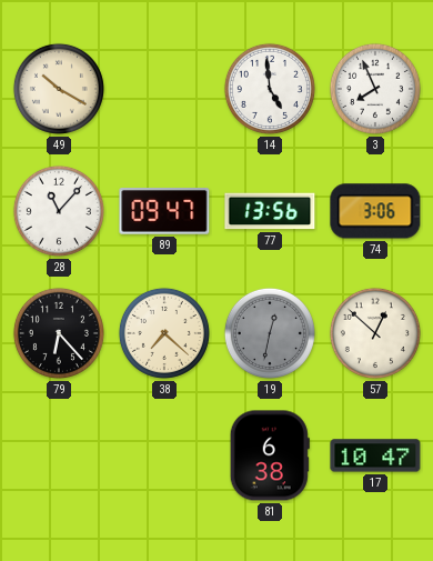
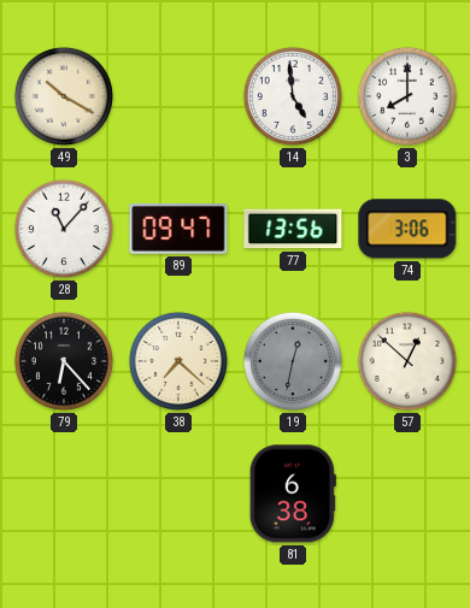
3: 7:56 -> 8:00 (407, 96)
17: 10:47 -> none (375, 455)
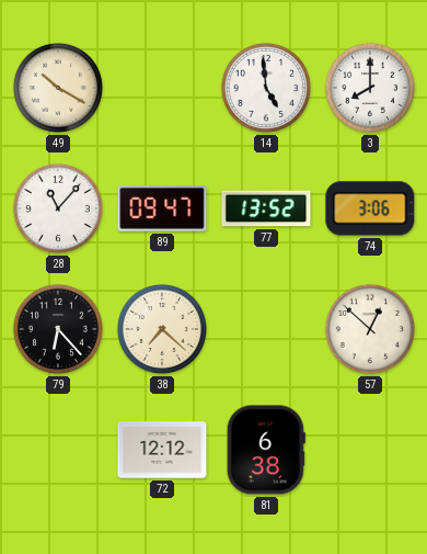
77: 13:56 -> 13:52 (266, 208)
19: 12:32 -> none (293, 361)
72: none -> 12:12 (162, 450)
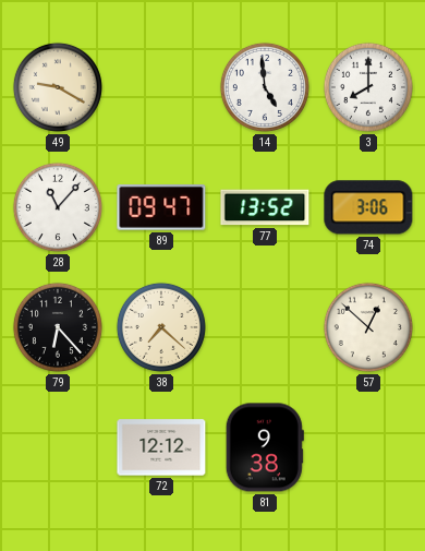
49: 10:20 -> 9:20 (58, 87)
81: 6:38 -> 9:38 (265, 447)
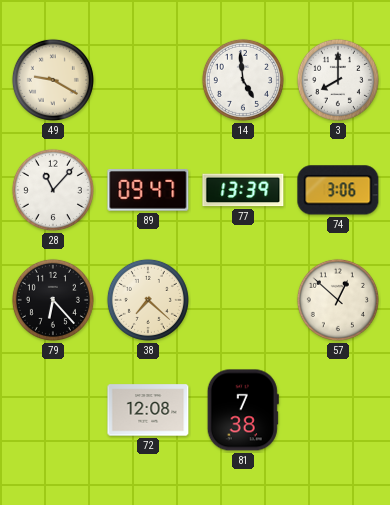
77: 13:52 -> 13:39 (243, 190)
72: 12:12 -> 12:08 (148, 410)
81: 9:38 -> 7:38 (243, 410)
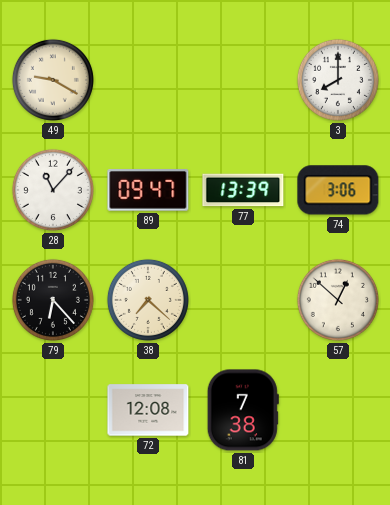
14: 4:59 -> none (243, 80)
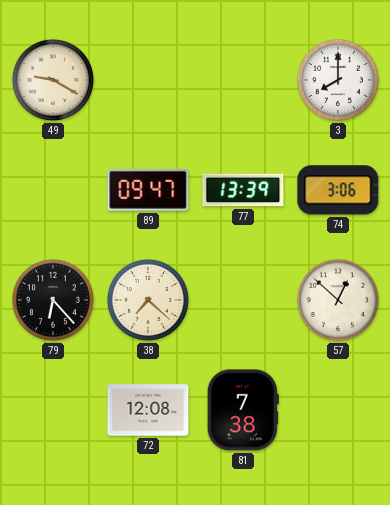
28: 11:07 -> none (53, 190)
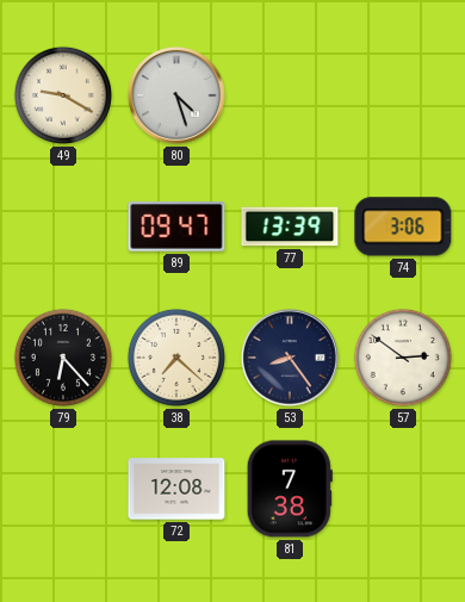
80: none -> 4:27 (178, 97)
3: 8:00 -> none (338, 80)
53: none -> 8:24 (291, 359)
57: 12:52 -> 2:51 (403, 358)
